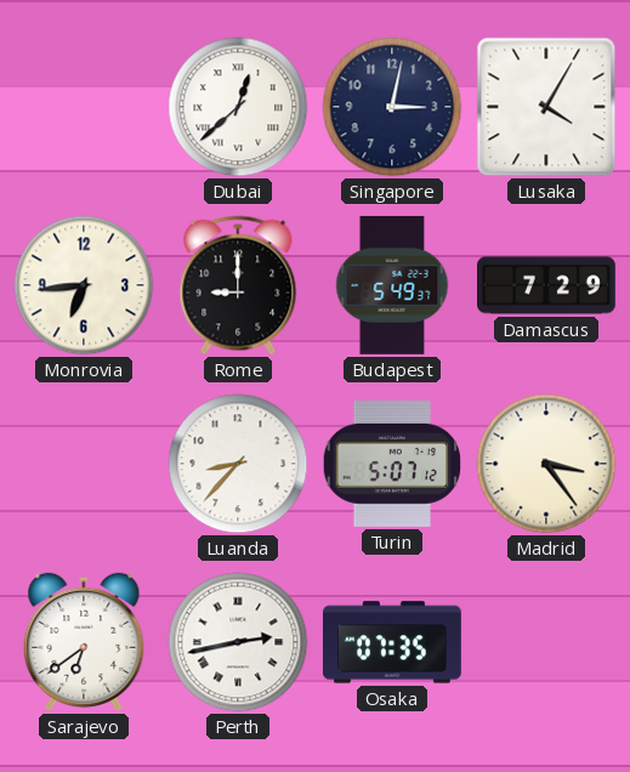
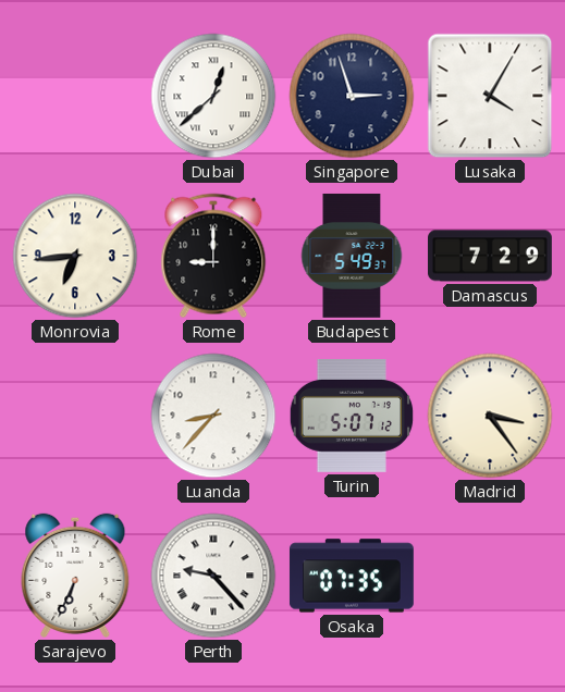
Singapore: 3:02 -> 2:57 (352, 96)
Sarajevo: 6:39 -> 6:34 (75, 576)
Perth: 2:43 -> 9:23 (213, 576)
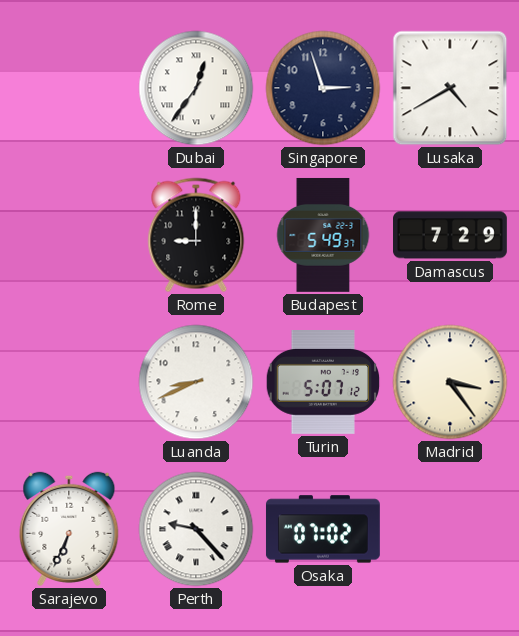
Dubai: 12:38 -> 12:36 (196, 88)
Lusaka: 4:05 -> 4:40 (450, 88)
Monrovia: 6:44 -> none (75, 256)
Luanda: 8:37 -> 8:41 (196, 382)
Osaka: 07:35 -> 07:02 (323, 529)
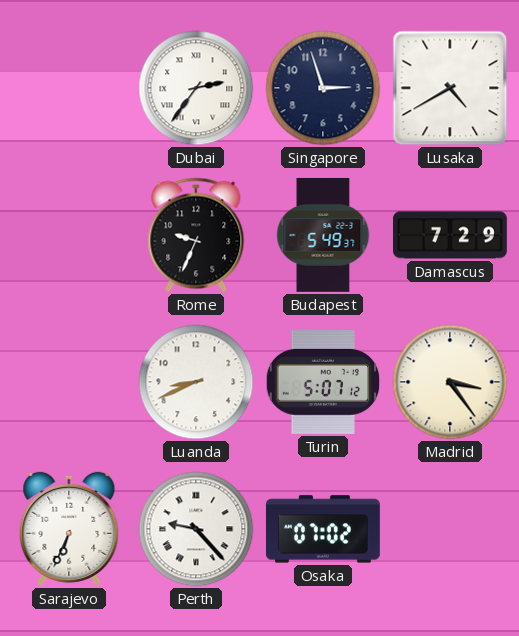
Dubai: 12:36 -> 2:36 (196, 88)
Rome: 9:00 -> 9:34 (196, 235)
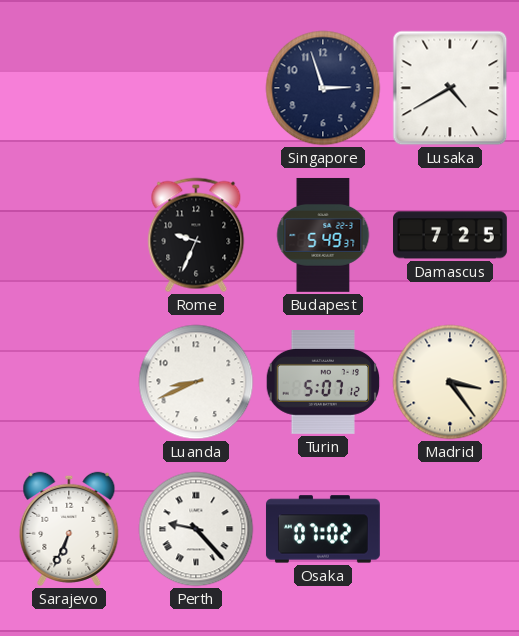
Dubai: 2:36 -> none (196, 88)
Damascus: 7:29 -> 7:25 (451, 235)
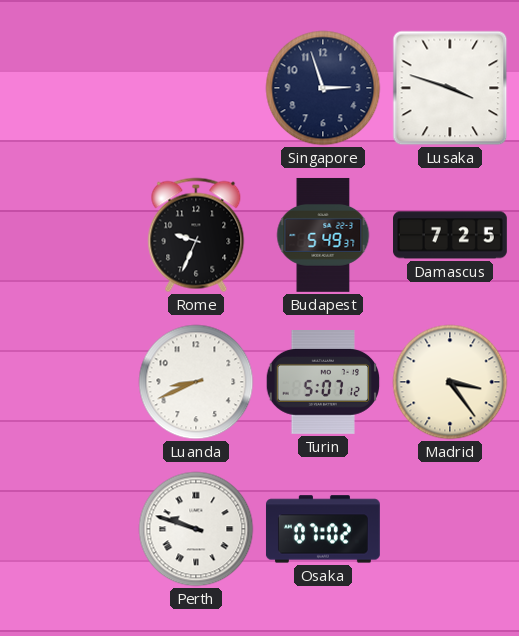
Lusaka: 4:40 -> 3:48 (450, 88)
Sarajevo: 6:34 -> none (69, 529)
Perth: 9:23 -> 9:48 (196, 529)
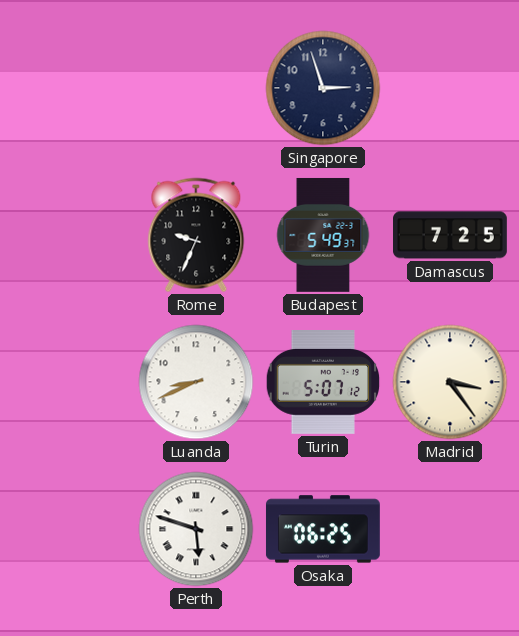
Lusaka: 3:48 -> none (450, 88)
Perth: 9:48 -> 5:48 (196, 529)
Osaka: 07:02 -> 06:25 (323, 529)
